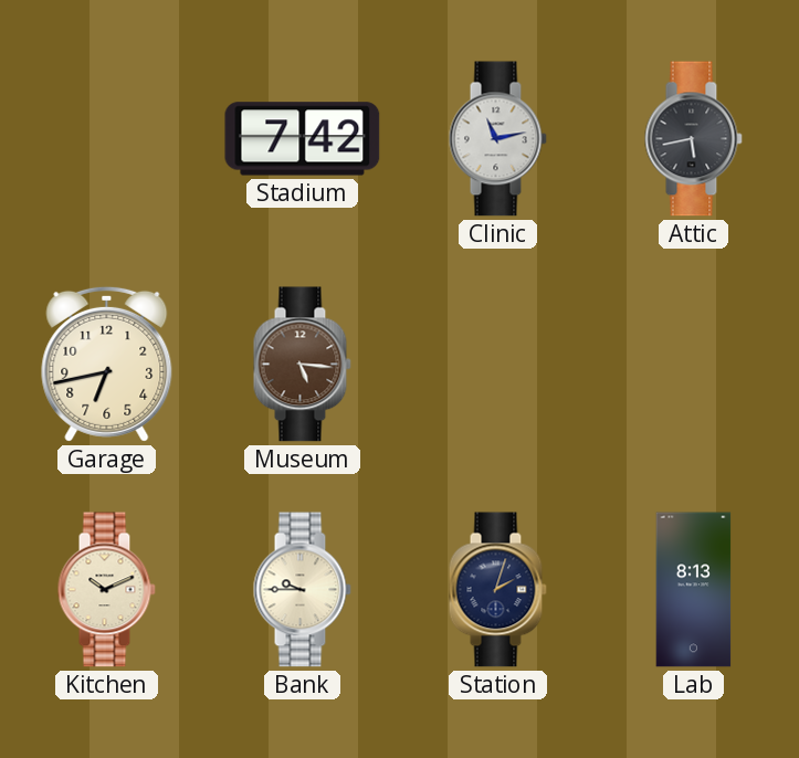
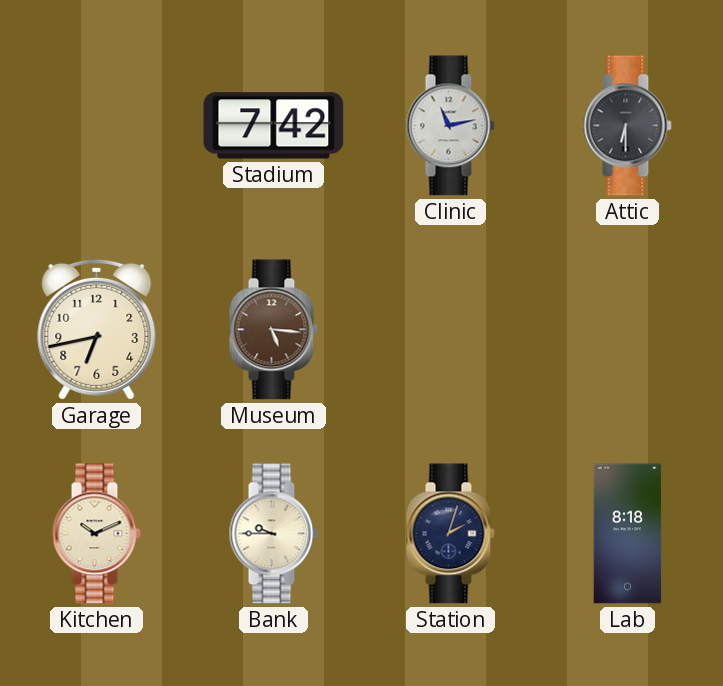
Attic: 5:43 -> 6:30 (627, 126)
Lab: 8:13 -> 8:18 (628, 534)
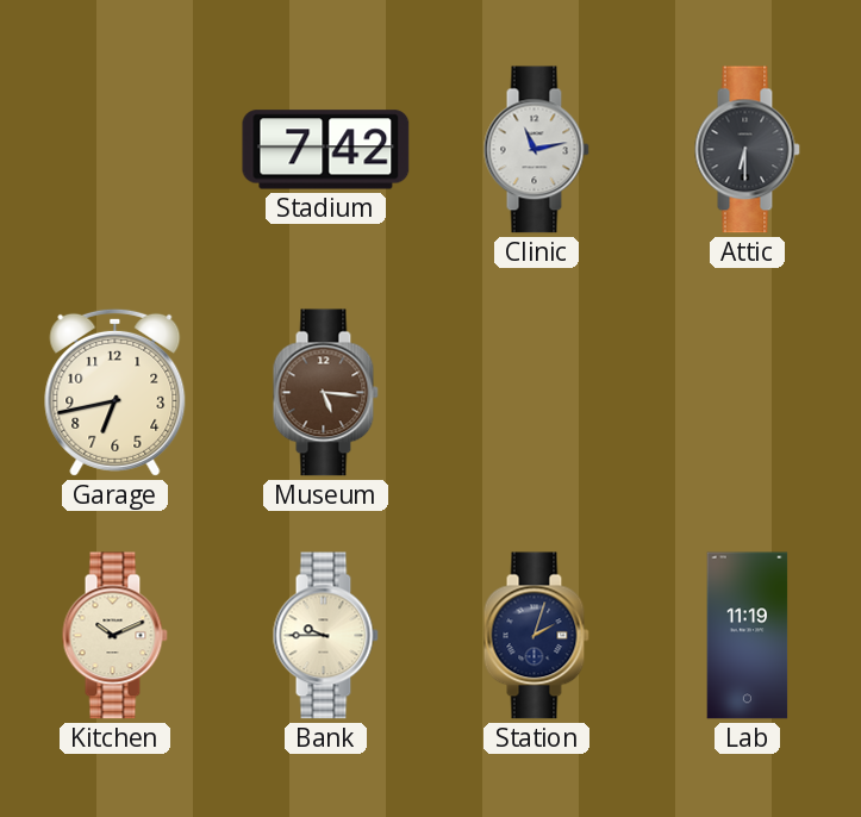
Lab: 8:18 -> 11:19 (748, 636)
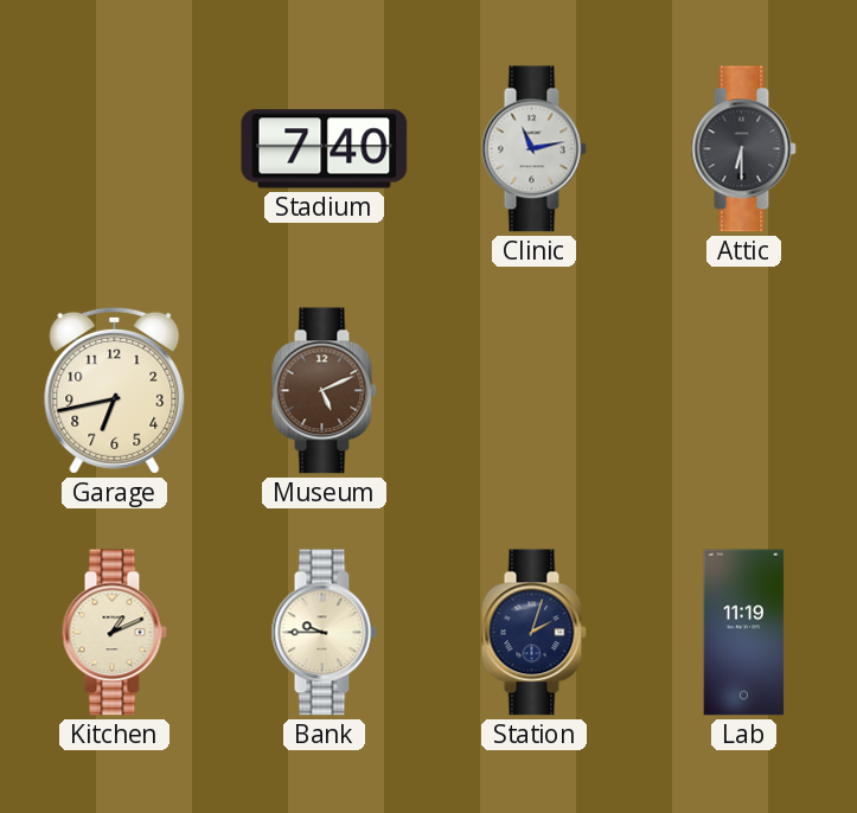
Stadium: 7:42 -> 7:40 (325, 149)
Museum: 5:16 -> 5:11 (324, 391)
Kitchen: 10:11 -> 1:11 (114, 633)
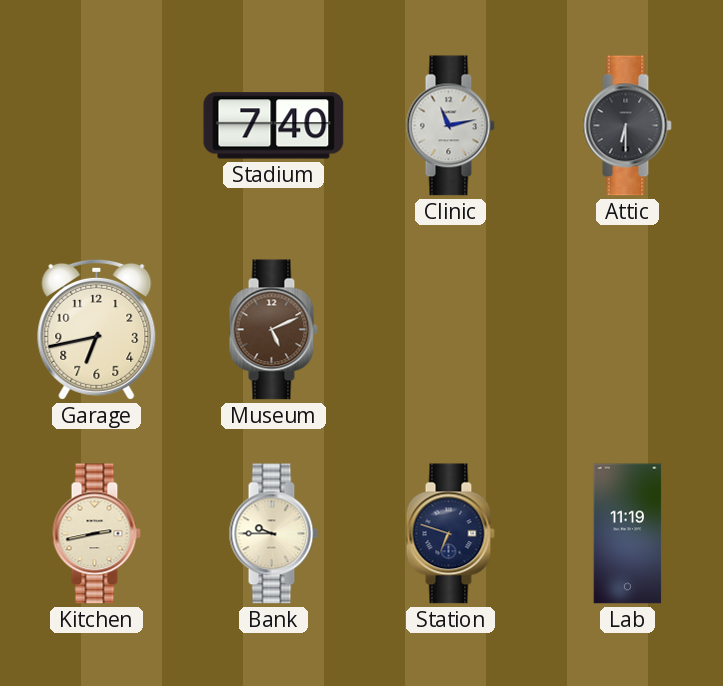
Kitchen: 1:11 -> 2:43 (96, 534)
Station: 2:03 -> 6:48 (450, 534)
